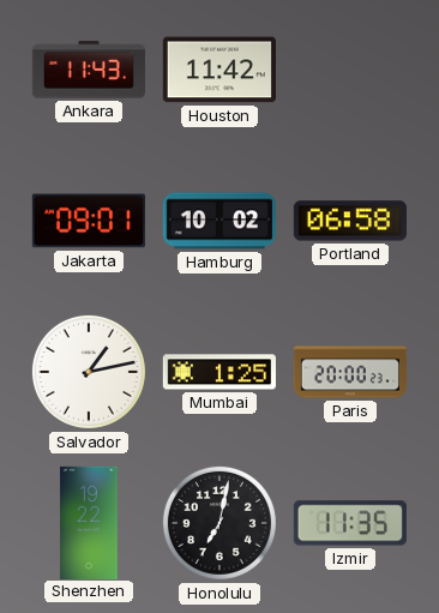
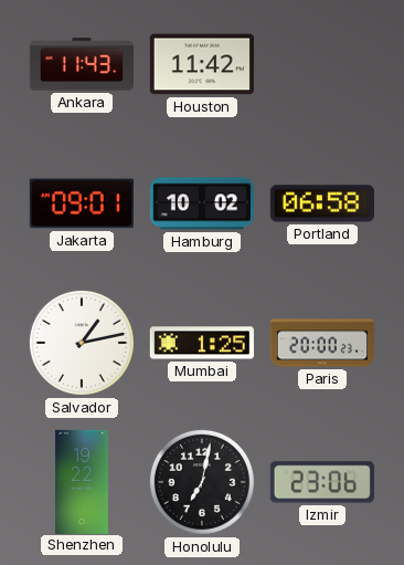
Izmir: 11:35 -> 23:06 (322, 482)
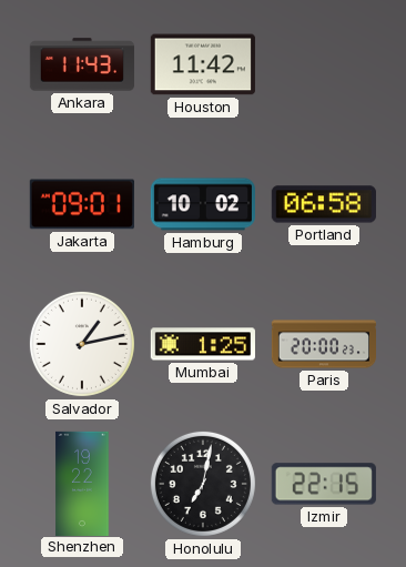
Izmir: 23:06 -> 22:15 (324, 484)
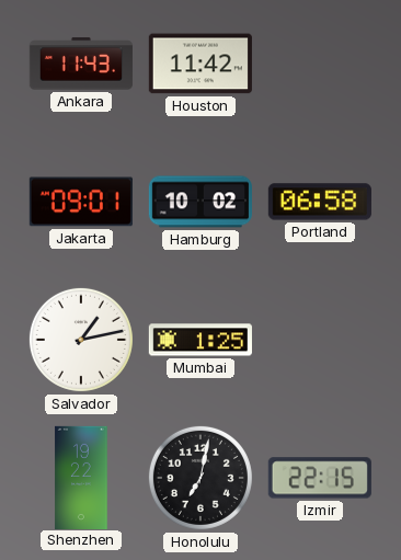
Paris: 20:00 -> none (323, 344)
